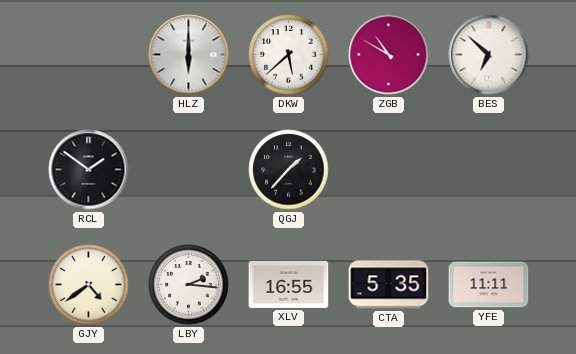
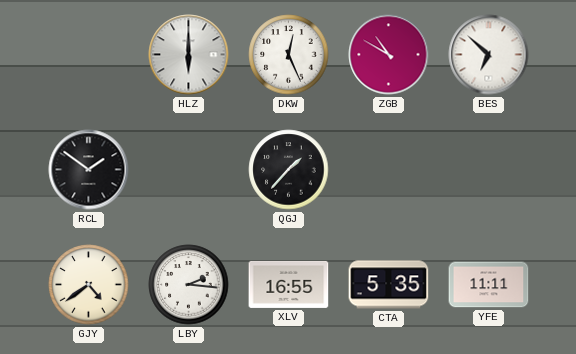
DKW: 5:38 -> 12:26 (289, 55)
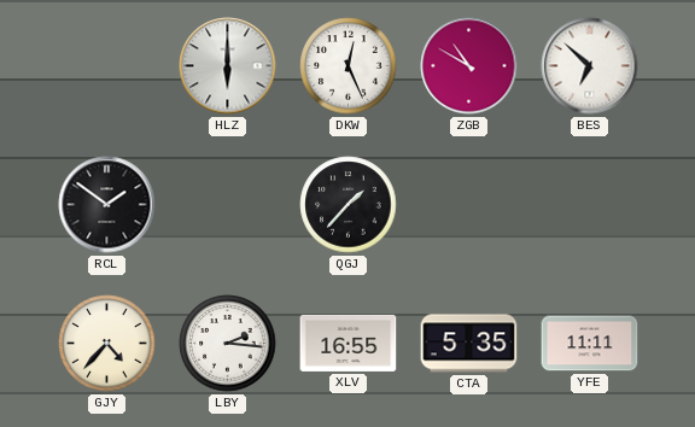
GJY: 4:39 -> 4:37 (107, 344)
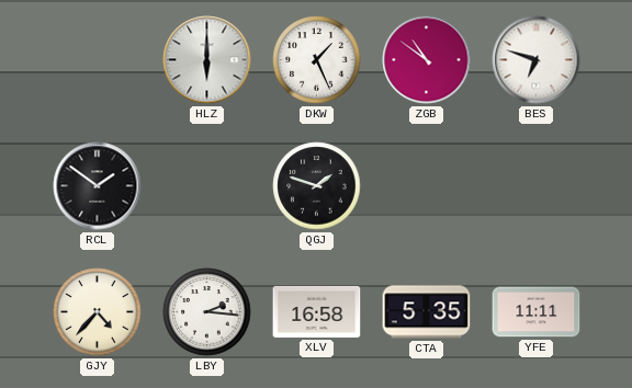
DKW: 12:26 -> 1:26 (317, 60)
ZGB: 10:50 -> 10:51 (427, 60)
BES: 6:52 -> 6:48 (537, 60)
QGJ: 1:37 -> 1:48 (317, 186)
XLV: 16:55 -> 16:58 (317, 311)
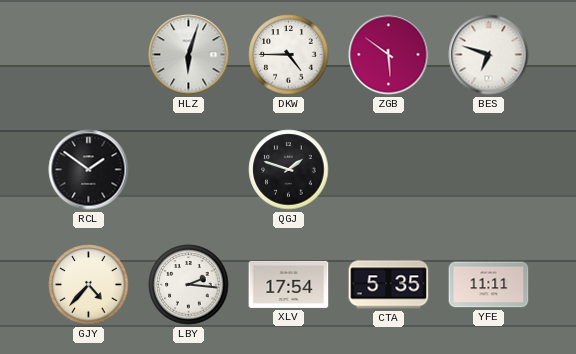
HLZ: 6:00 -> 6:03 (189, 55)
DKW: 1:26 -> 4:45 (289, 55)
ZGB: 10:51 -> 5:51 (389, 55)
XLV: 16:58 -> 17:54 (289, 284)
